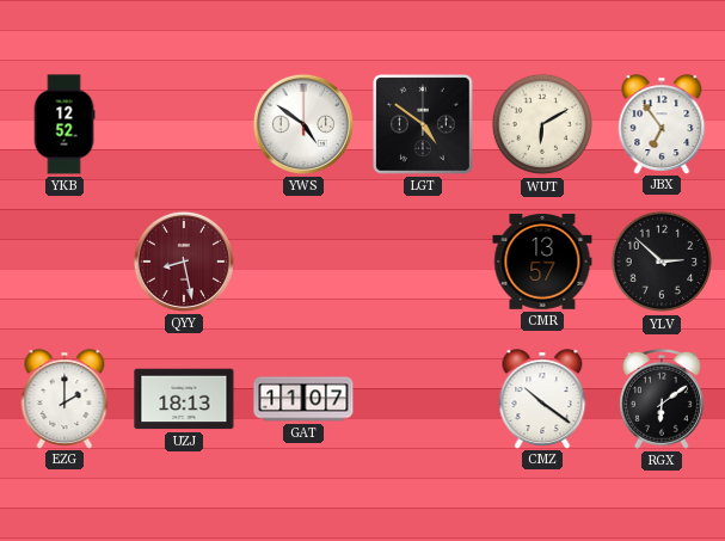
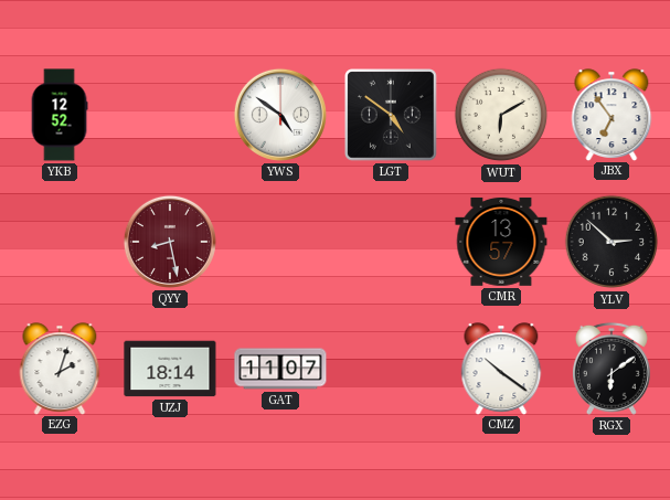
EZG: 2:00 -> 2:03 (60, 369)
UZJ: 18:13 -> 18:14 (170, 369)
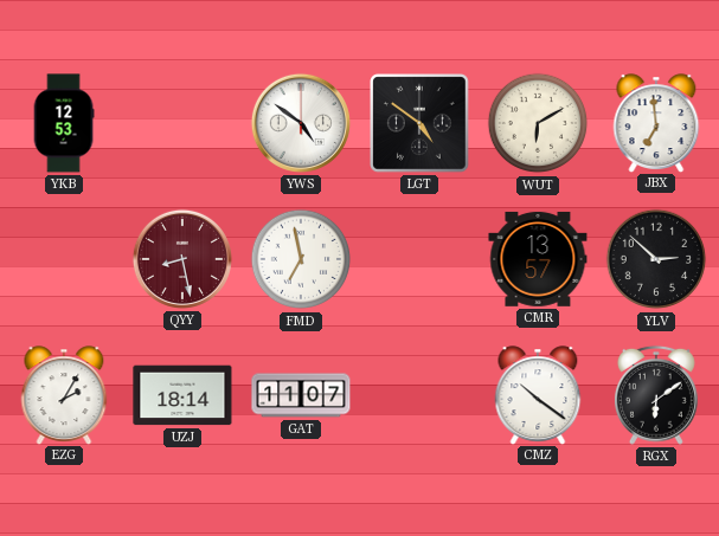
YKB: 12:52 -> 12:53 (64, 123)
JBX: 6:54 -> 6:59 (656, 123)
FMD: none -> 6:58 (301, 259)
EZG: 2:03 -> 2:05 (64, 395)
